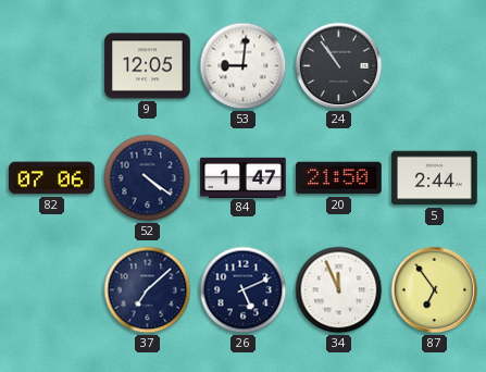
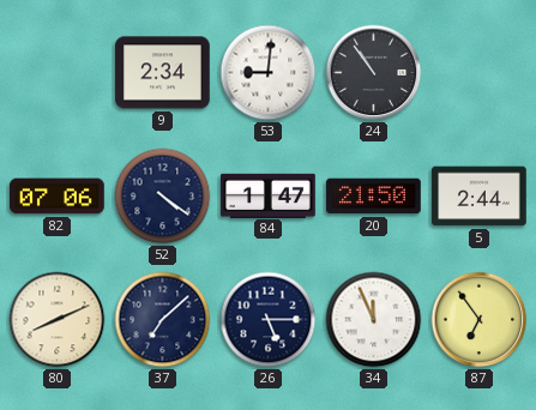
9: 12:05 -> 2:34 (163, 73)
80: none -> 8:11 (58, 320)
26: 5:11 -> 5:15 (269, 320)
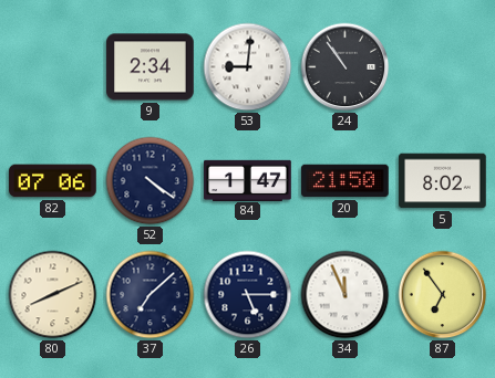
5: 2:44 -> 8:02 (443, 181)
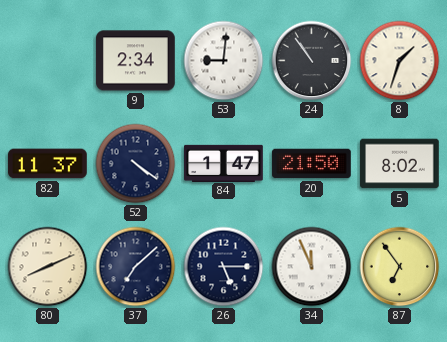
8: none -> 1:33 (400, 61)
82: 07:06 -> 11:37 (48, 164)
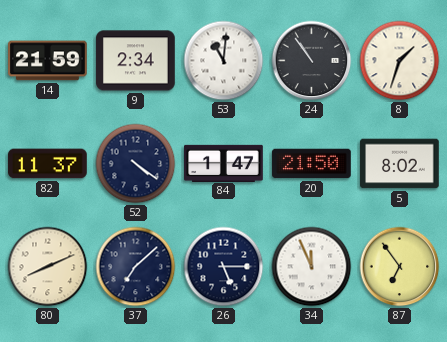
14: none -> 21:59 (48, 61)
53: 9:01 -> 11:01 (224, 61)
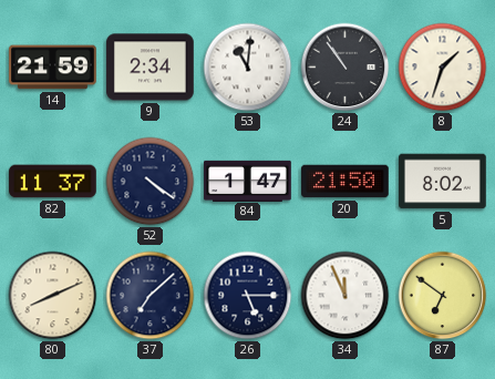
87: 6:54 -> 6:51 (443, 296)
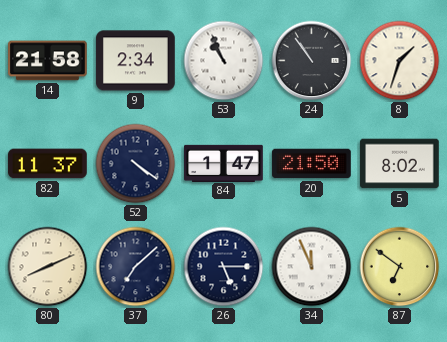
14: 21:59 -> 21:58 (48, 61)
53: 11:01 -> 10:56 (224, 61)
